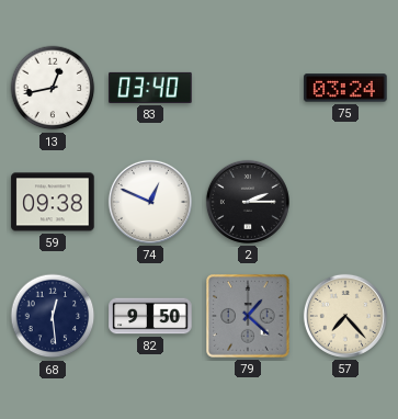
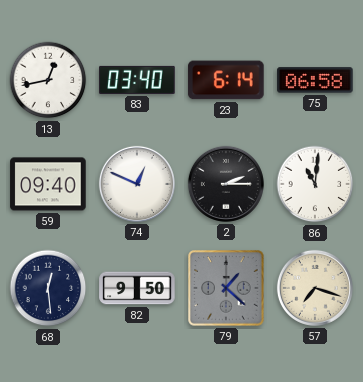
23: none -> 6:14 (226, 80)
75: 03:24 -> 06:58 (315, 80)
59: 09:38 -> 09:40 (48, 184)
86: none -> 11:01 (315, 184)
57: 7:23 -> 7:18 (315, 288)
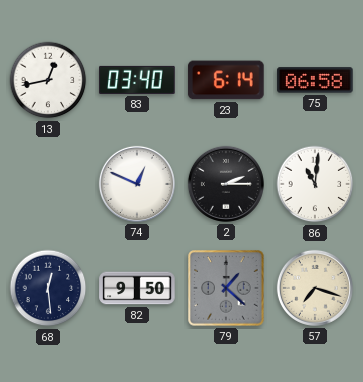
59: 09:40 -> none (48, 184)
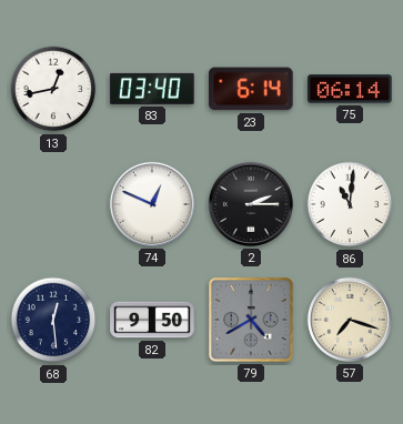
75: 06:58 -> 06:14 (350, 89)
79: 1:22 -> 4:40 (251, 320)
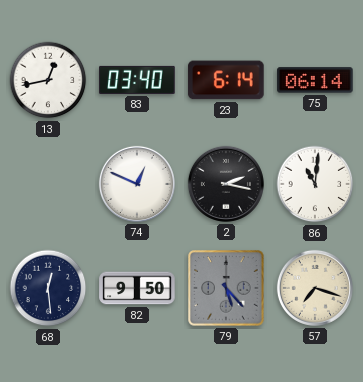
2: 2:15 -> 2:17 (226, 184)
79: 4:40 -> 5:23 (226, 288)
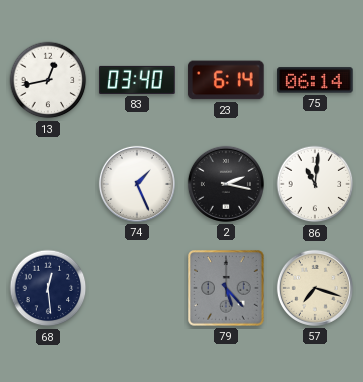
74: 12:49 -> 1:26 (137, 184)
82: 9:50 -> none (137, 288)
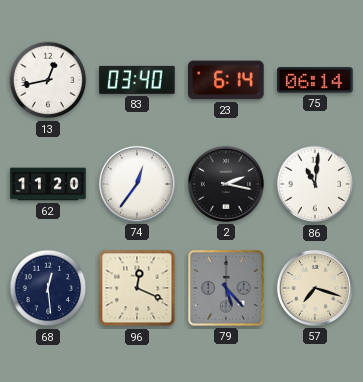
62: none -> 11:20 (48, 184)
74: 1:26 -> 12:36 (137, 184)
96: none -> 12:19 (137, 288)
